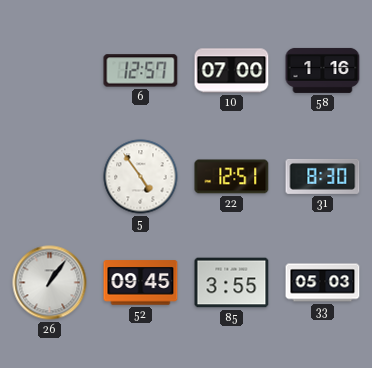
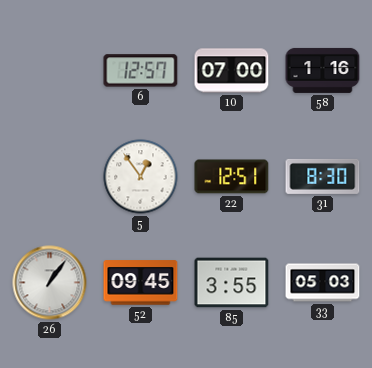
5: 4:54 -> 12:54 (141, 177)
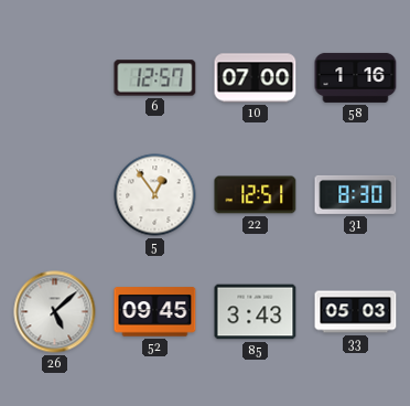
26: 1:06 -> 5:08 (55, 312)
85: 3:55 -> 3:43 (256, 312)
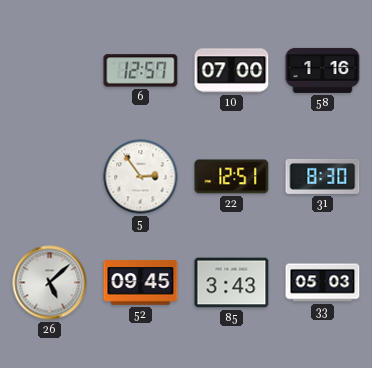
5: 12:54 -> 2:54 (141, 177)
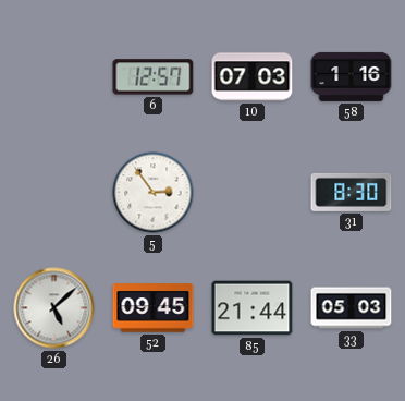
10: 07:00 -> 07:03 (253, 77)
22: 12:51 -> none (232, 177)
85: 3:43 -> 21:44 (253, 308)
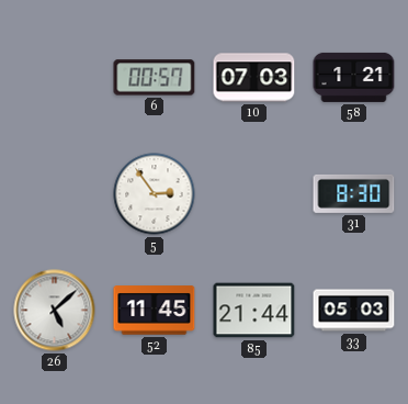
6: 12:57 -> 00:57 (155, 78)
58: 1:16 -> 1:21 (354, 77)
52: 09:45 -> 11:45 (155, 311)
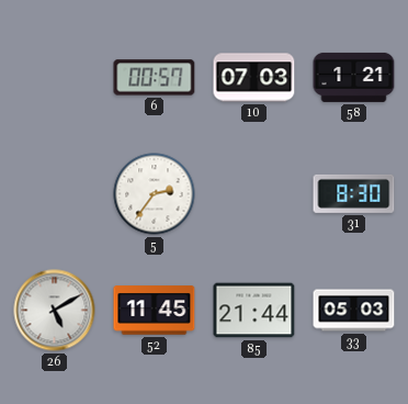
5: 2:54 -> 2:36 (155, 194)
26: 5:08 -> 5:10 (55, 311)
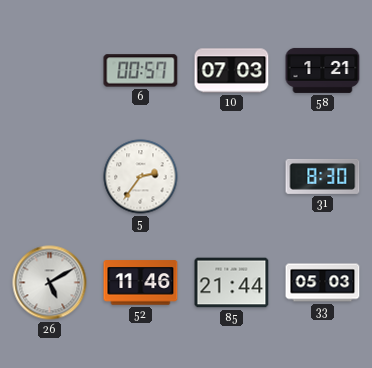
52: 11:45 -> 11:46 (141, 283)
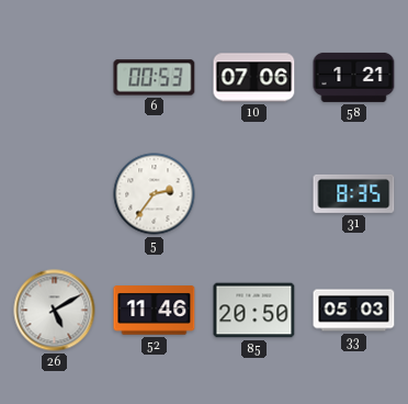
6: 00:57 -> 00:53 (155, 78)
10: 07:03 -> 07:06 (254, 78)
31: 8:30 -> 8:35 (354, 193)
85: 21:44 -> 20:50 (254, 311)
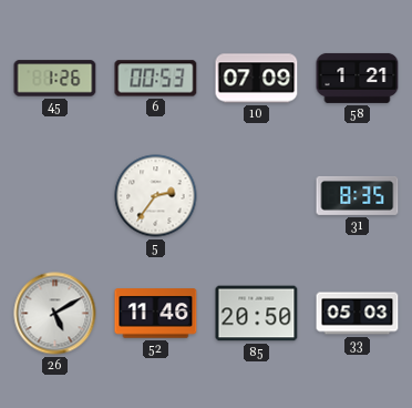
45: none -> 1:26 (55, 79)
10: 07:06 -> 07:09 (257, 79)
